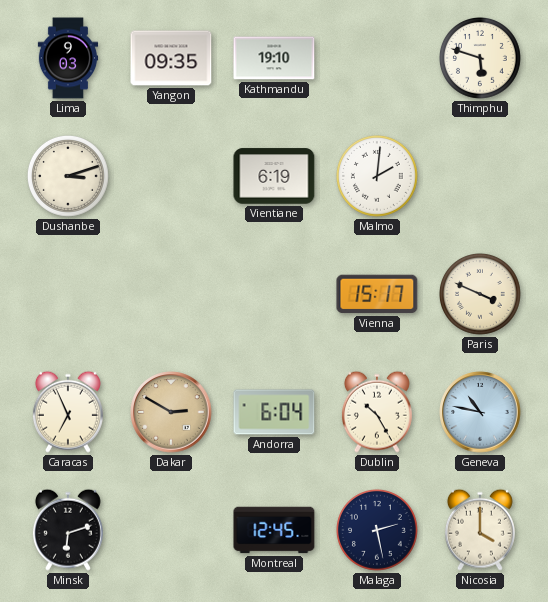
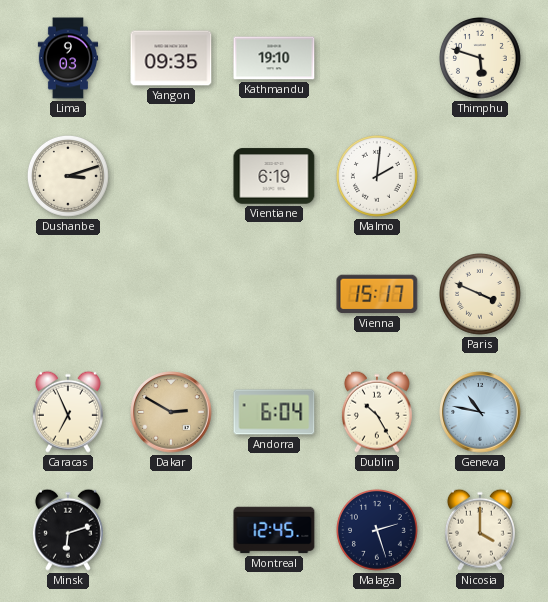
Malaga: 2:28 -> 2:27 (378, 531)
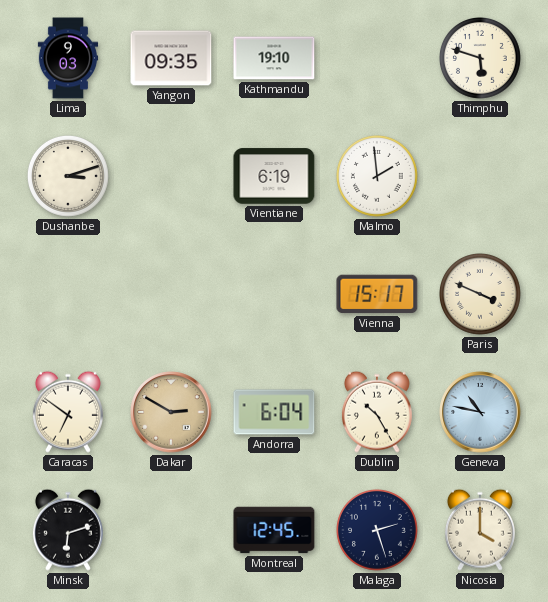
Malmo: 2:01 -> 1:59 (378, 177)
Caracas: 6:56 -> 6:51 (68, 412)
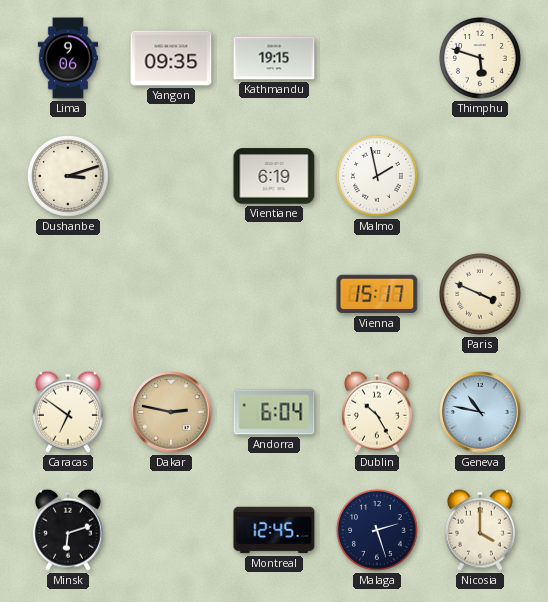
Lima: 9:03 -> 9:06 (68, 58)
Kathmandu: 19:10 -> 19:15 (274, 58)
Malmo: 1:59 -> 1:58 (378, 177)
Dakar: 2:50 -> 2:47 (171, 412)
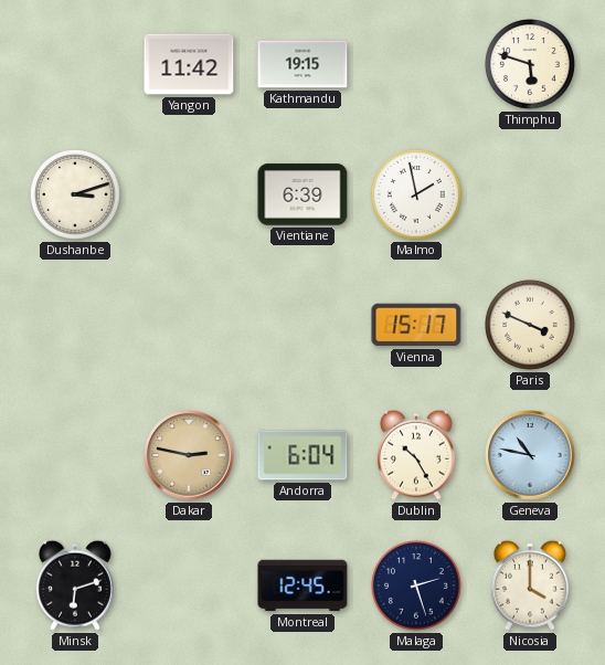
Lima: 9:06 -> none (68, 58)
Yangon: 09:35 -> 11:42 (189, 64)
Vientiane: 6:19 -> 6:39 (302, 194)
Caracas: 6:51 -> none (68, 412)
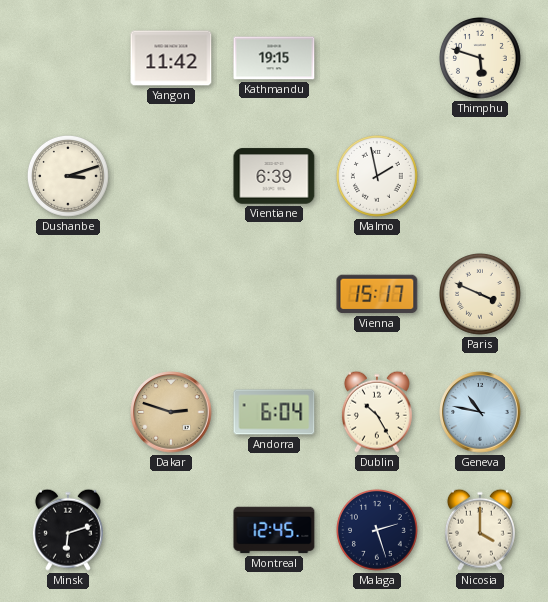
Dakar: 2:47 -> 2:48 (171, 412)
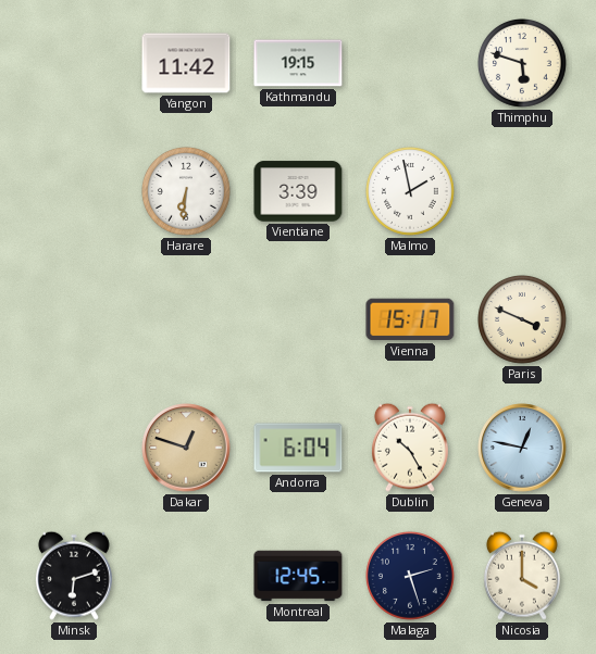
Dushanbe: 3:12 -> none (69, 177)
Harare: none -> 6:31 (187, 192)
Vientiane: 6:39 -> 3:39 (298, 191)
Dakar: 2:48 -> 12:48 (186, 448)
Geneva: 10:47 -> 12:47 (522, 448)
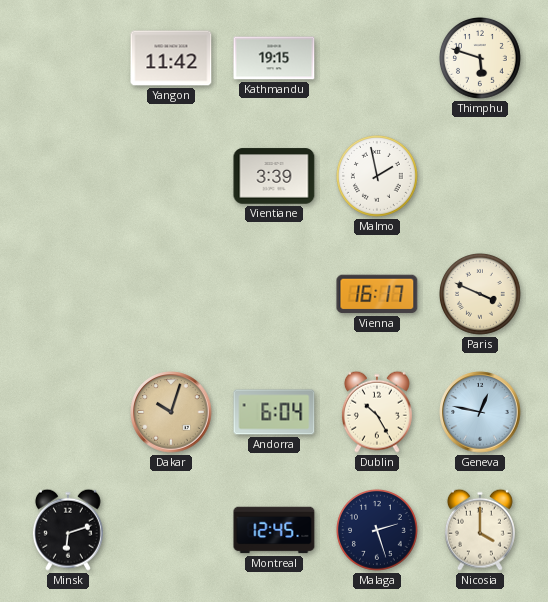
Harare: 6:31 -> none (187, 192)
Vienna: 15:17 -> 16:17 (377, 294)
Dakar: 12:48 -> 10:03 (171, 412)
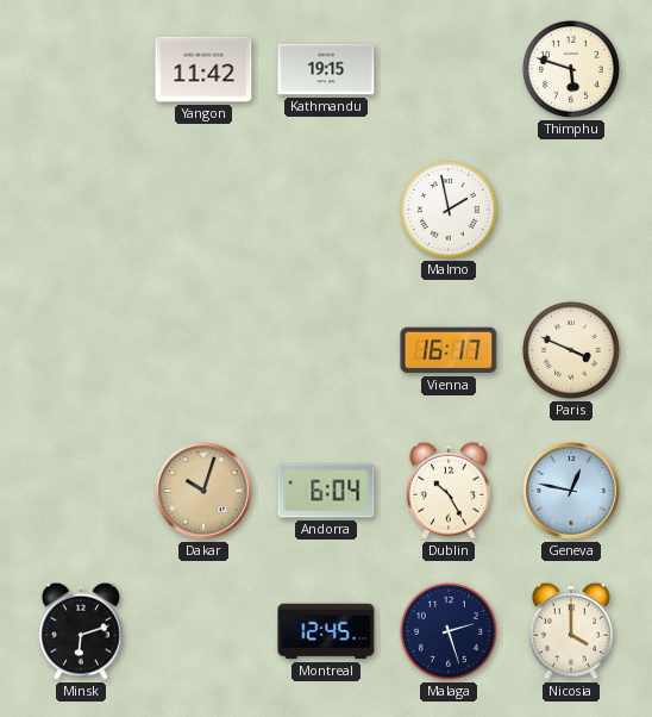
Vientiane: 3:39 -> none (274, 176)
